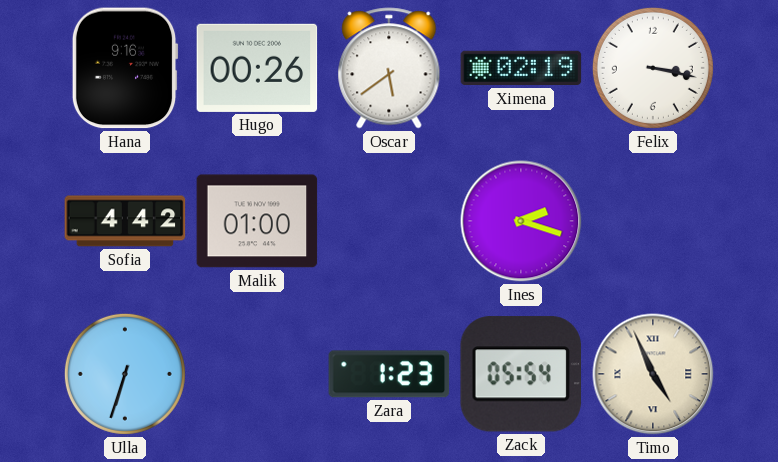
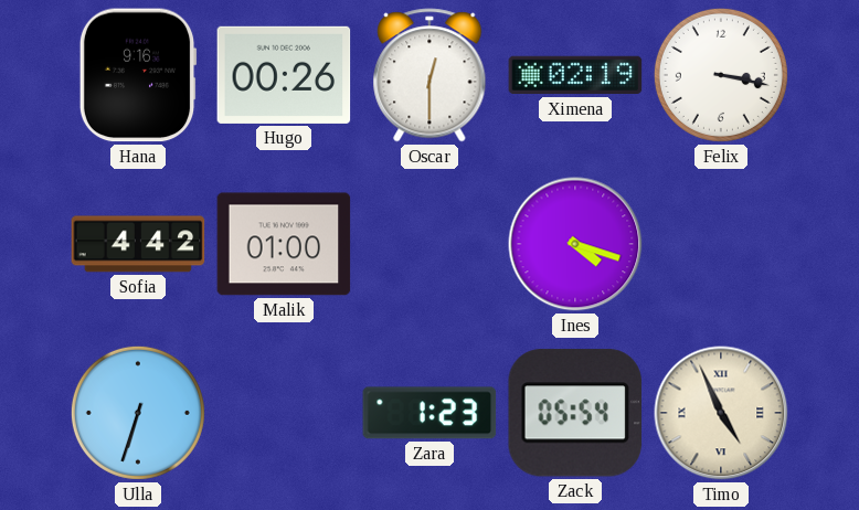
Oscar: 5:39 -> 12:30 (430, 75)
Ines: 2:18 -> 4:18 (575, 244)
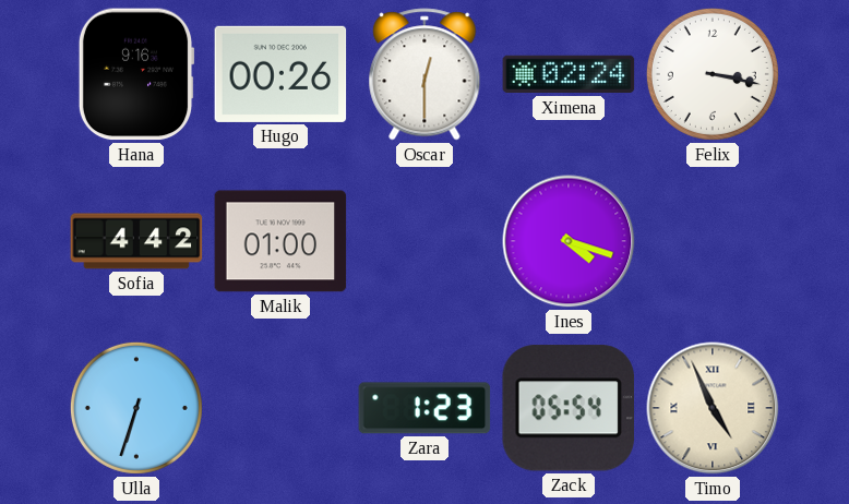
Ximena: 02:19 -> 02:24 (569, 74)
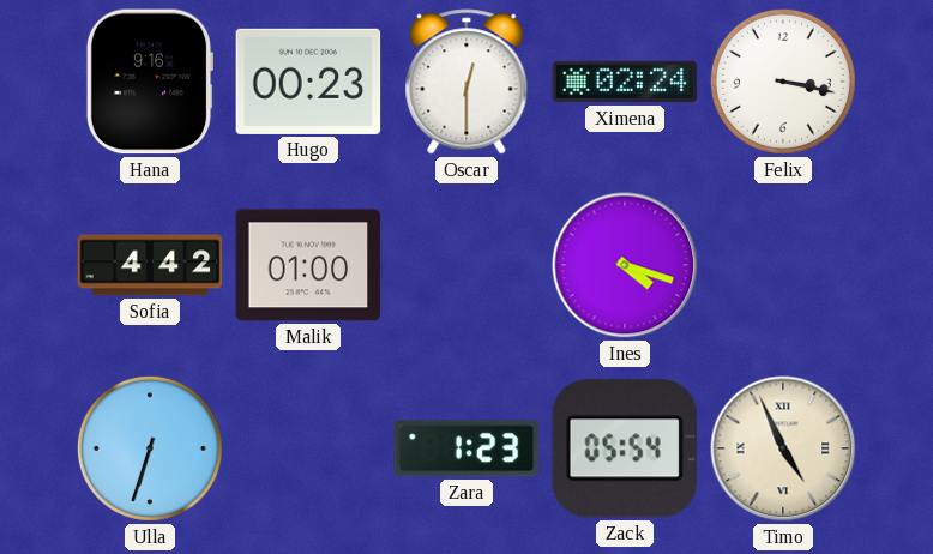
Hugo: 00:26 -> 00:23 (308, 82)
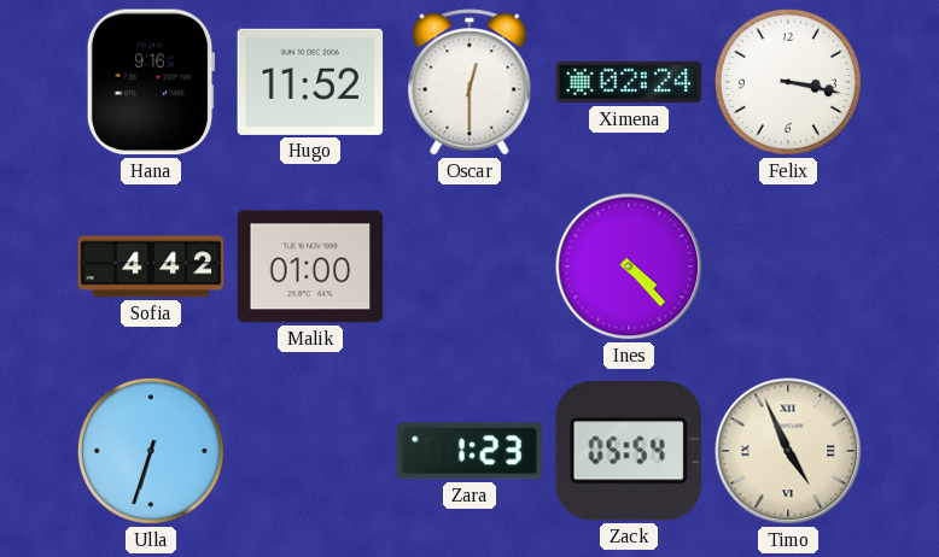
Hugo: 00:23 -> 11:52 (310, 82)
Ines: 4:18 -> 4:23 (629, 266)
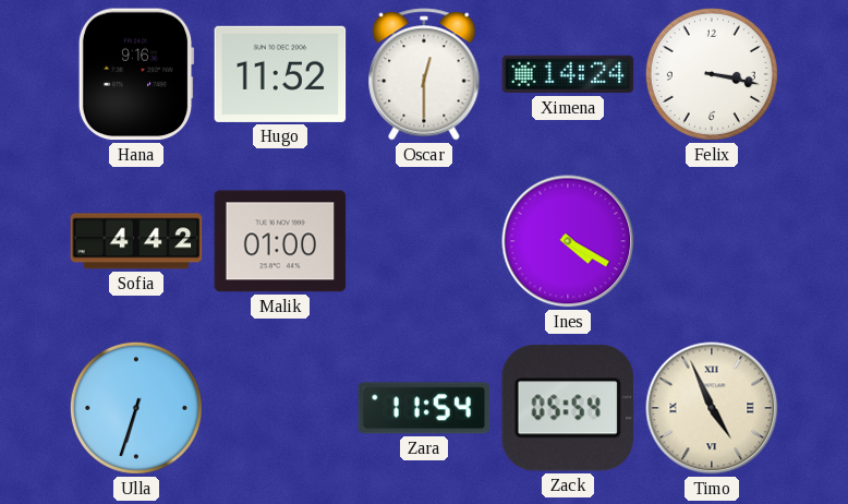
Ximena: 02:24 -> 14:24 (568, 74)
Ines: 4:23 -> 4:20 (568, 241)
Zara: 1:23 -> 11:54 (424, 408)
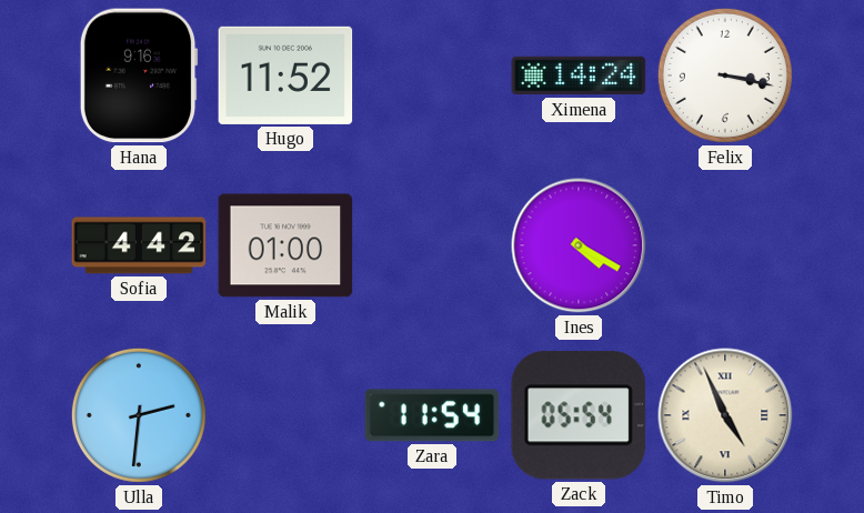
Oscar: 12:30 -> none (424, 74)
Ulla: 6:33 -> 2:31 (139, 415)
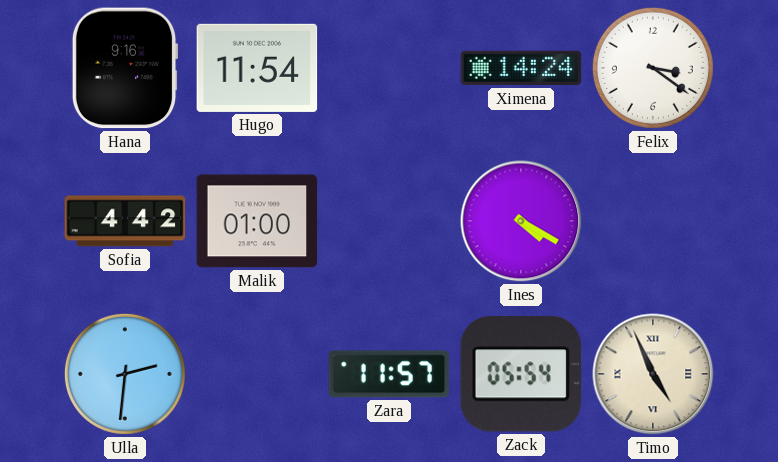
Hugo: 11:52 -> 11:54 (257, 68)
Felix: 3:17 -> 3:21 (653, 68)
Zara: 11:54 -> 11:57 (389, 374)
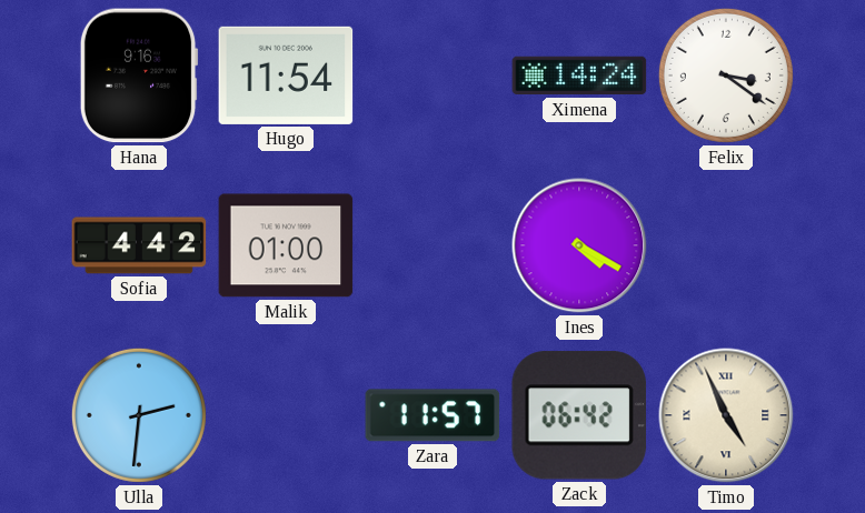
Zack: 05:54 -> 06:42 (578, 415)
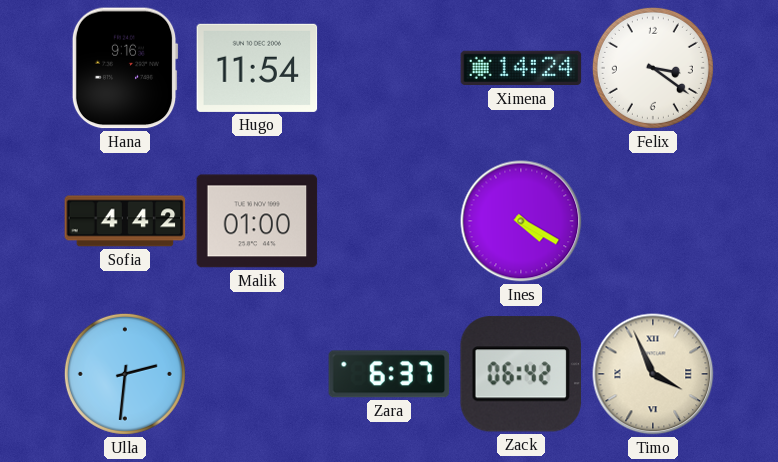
Zara: 11:57 -> 6:37 (389, 374)
Timo: 4:56 -> 3:56 (653, 374)
